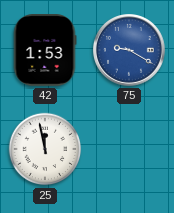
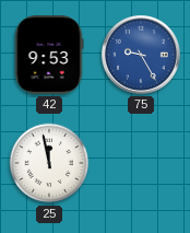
42: 1:53 -> 9:53 (49, 55)
75: 9:20 -> 9:25 (142, 56)
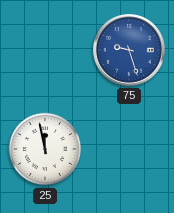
42: 9:53 -> none (49, 55)
75: 9:25 -> 9:27 (130, 51)
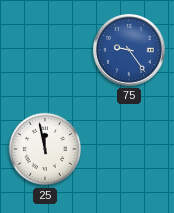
75: 9:27 -> 9:24 (130, 51)
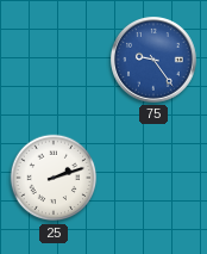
25: 11:58 -> 2:12 (54, 178)
